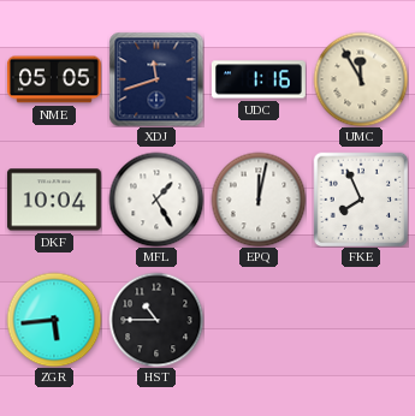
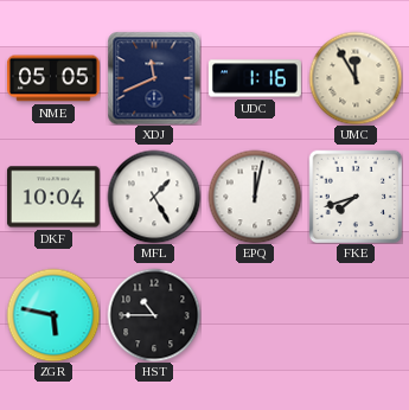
XDJ: 11:42 -> 11:41 (154, 78)
FKE: 7:56 -> 7:42 (356, 197)
ZGR: 5:44 -> 5:47 (53, 315)
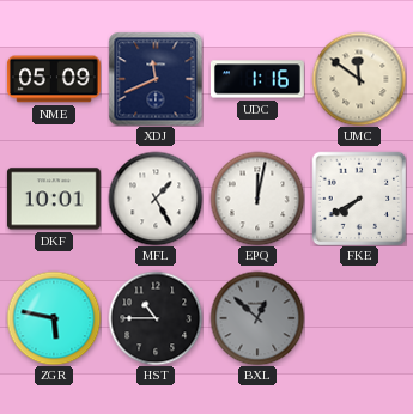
NME: 05:05 -> 05:09 (54, 79)
UMC: 11:55 -> 11:51 (359, 79)
DKF: 10:04 -> 10:01 (54, 199)
FKE: 7:42 -> 7:40 (359, 199)
BXL: none -> 12:52 (257, 318)
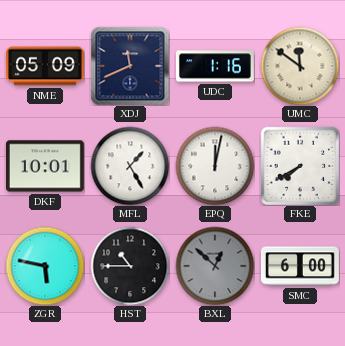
SMC: none -> 6:00 (300, 266)
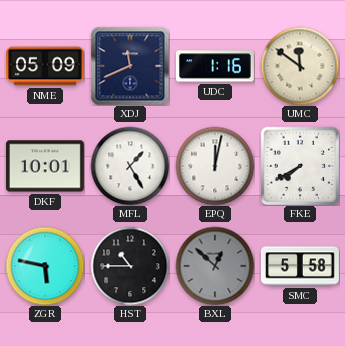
SMC: 6:00 -> 5:58 (300, 266)
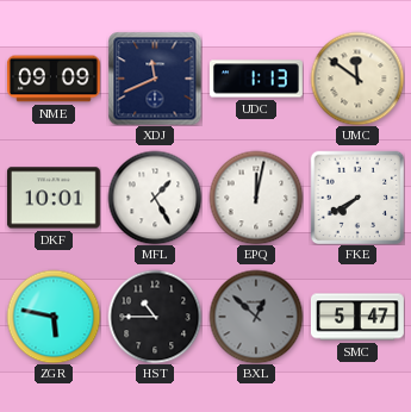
NME: 05:09 -> 09:09 (54, 79)
UDC: 1:16 -> 1:13 (256, 79)
SMC: 5:58 -> 5:47 (357, 317)
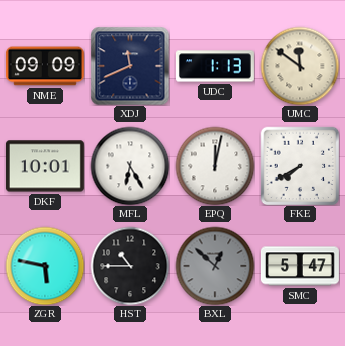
MFL: 1:25 -> 6:25 (130, 166)
